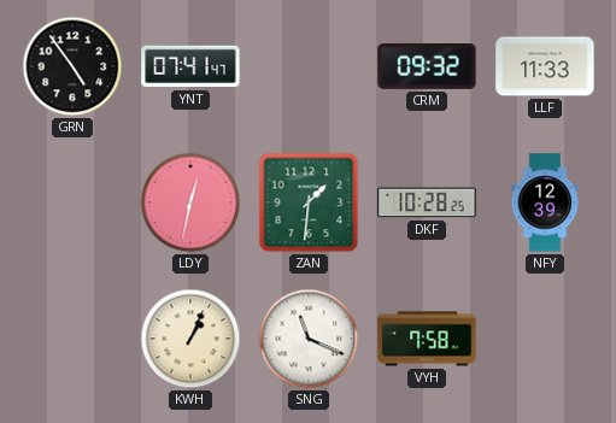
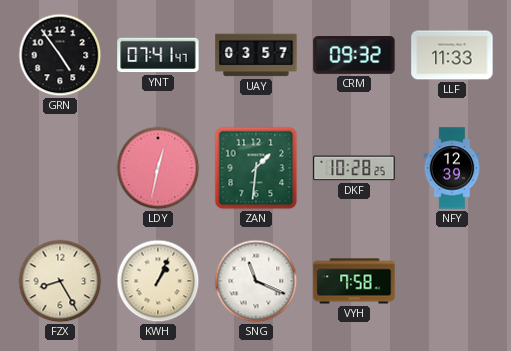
UAY: none -> 03:57 (256, 55)
FZX: none -> 8:25 (60, 281)
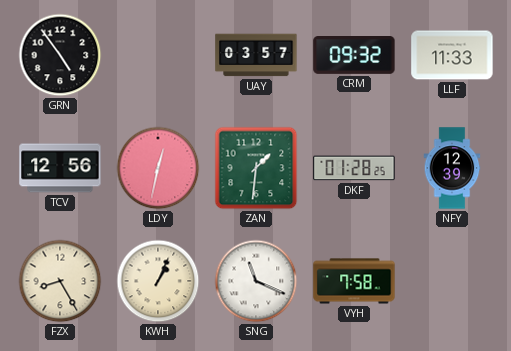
YNT: 07:41 -> none (158, 55)
TCV: none -> 12:56 (60, 168)
DKF: 10:28 -> 01:28 (354, 168)
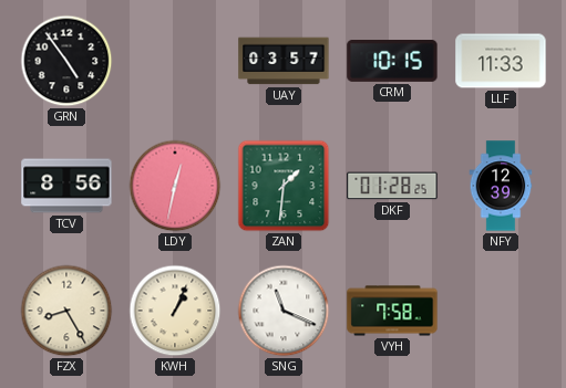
CRM: 09:32 -> 10:15 (392, 62)
TCV: 12:56 -> 8:56 (66, 186)
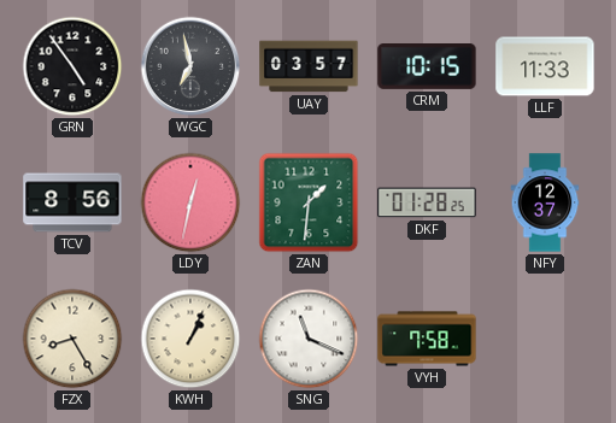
WGC: none -> 6:58 (190, 66)
NFY: 12:39 -> 12:37 (545, 202)
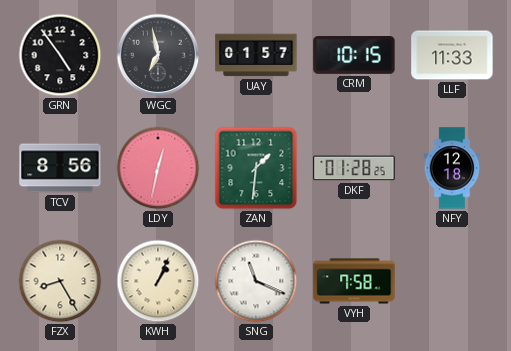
UAY: 03:57 -> 01:57 (256, 55)
NFY: 12:37 -> 12:18 (452, 168)
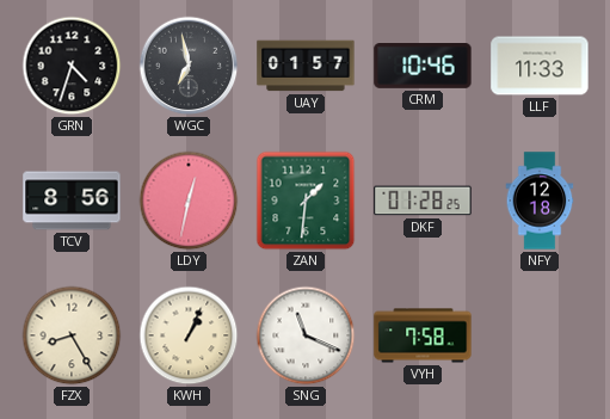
GRN: 4:54 -> 4:33 (72, 66)
CRM: 10:15 -> 10:46 (423, 67)
